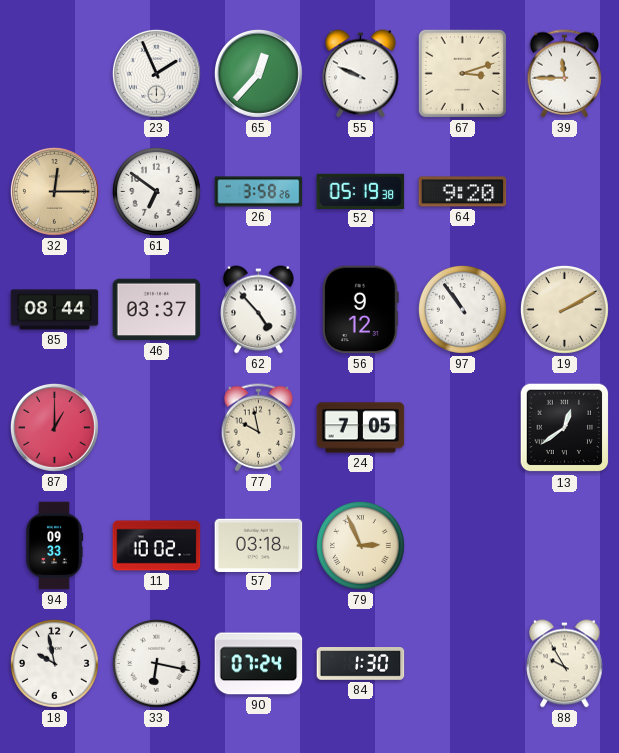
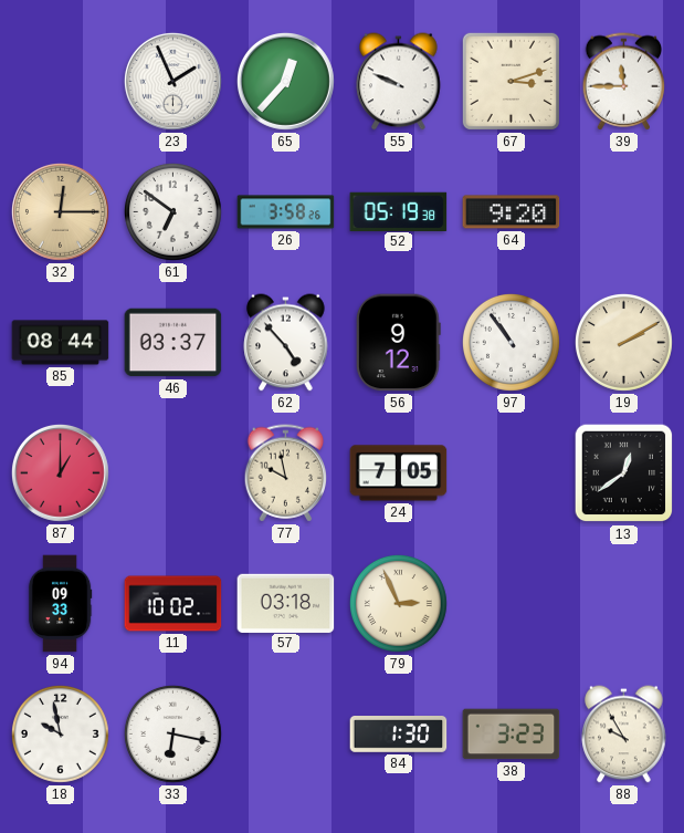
90: 07:24 -> none (259, 664)
38: none -> 3:23 (512, 735)
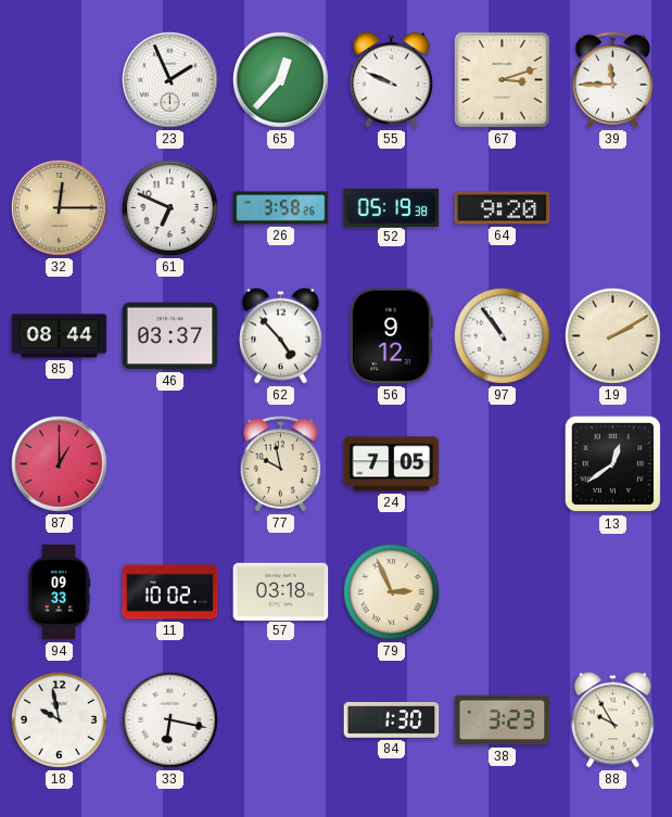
61: 6:51 -> 6:49 (169, 207)
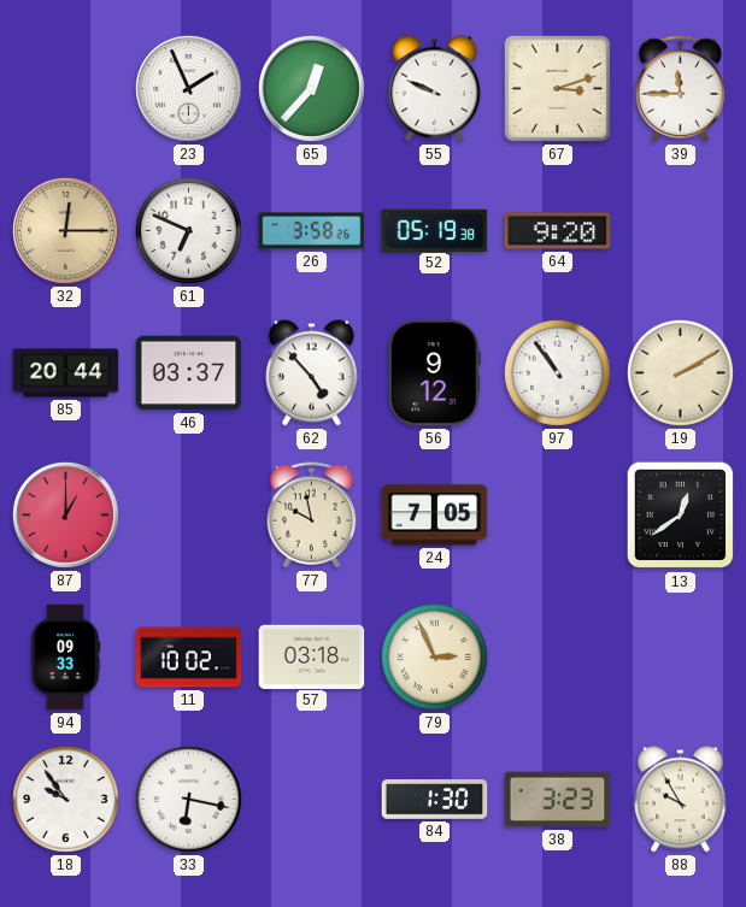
85: 08:44 -> 20:44 (66, 373)
18: 9:58 -> 9:54 (65, 799)
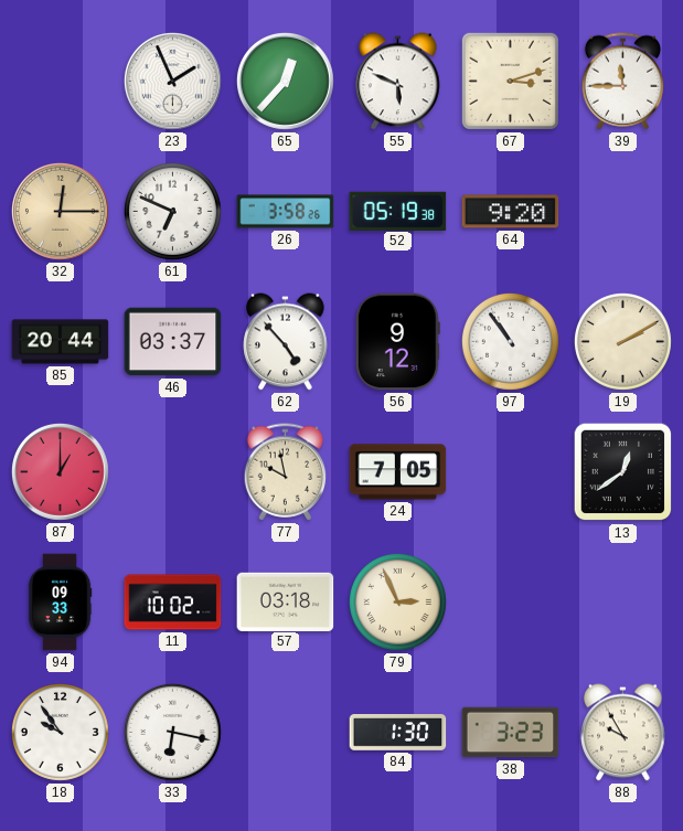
55: 9:49 -> 5:49 (398, 82)
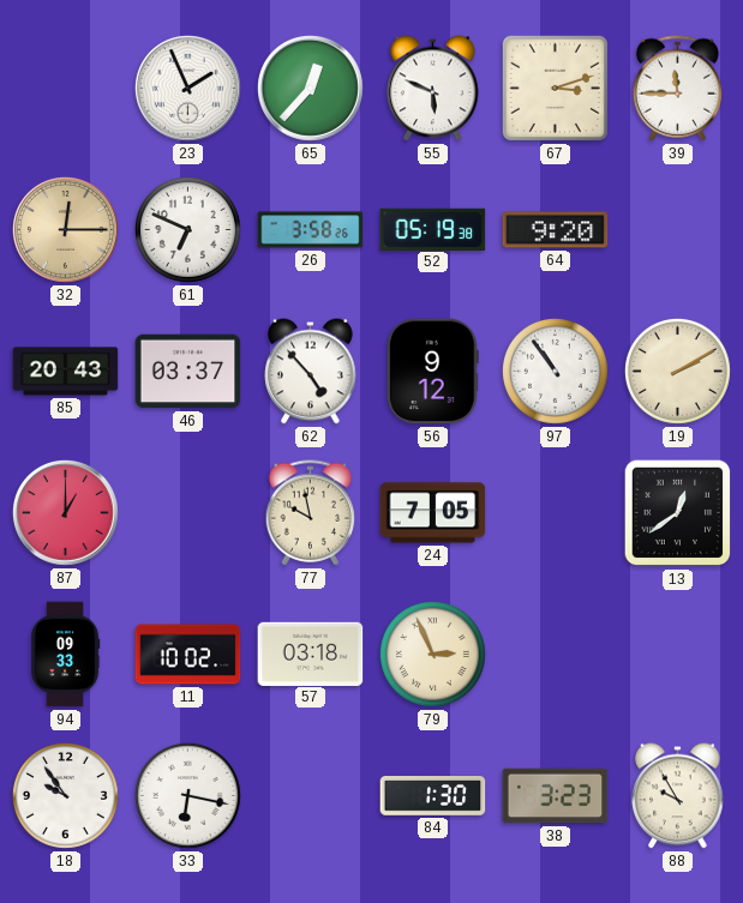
85: 20:44 -> 20:43 (66, 372)
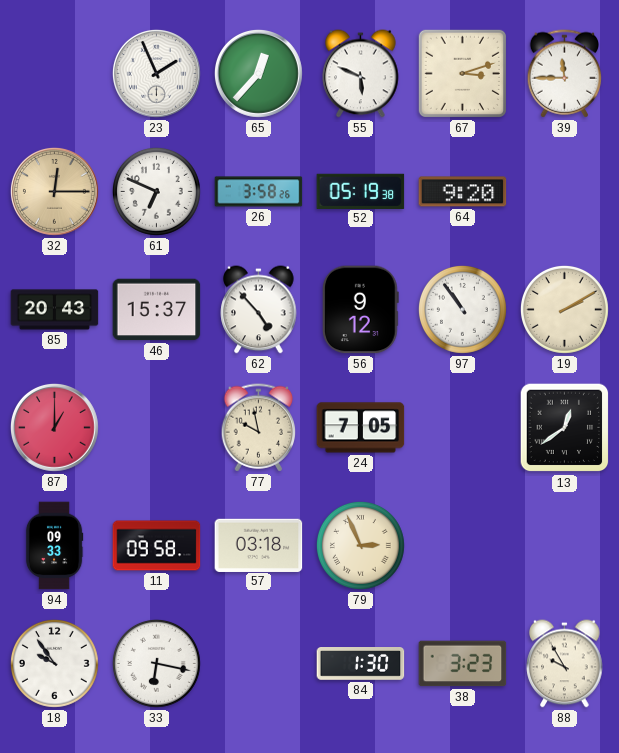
46: 03:37 -> 15:37 (157, 310)
11: 10:02 -> 09:58 (157, 546)
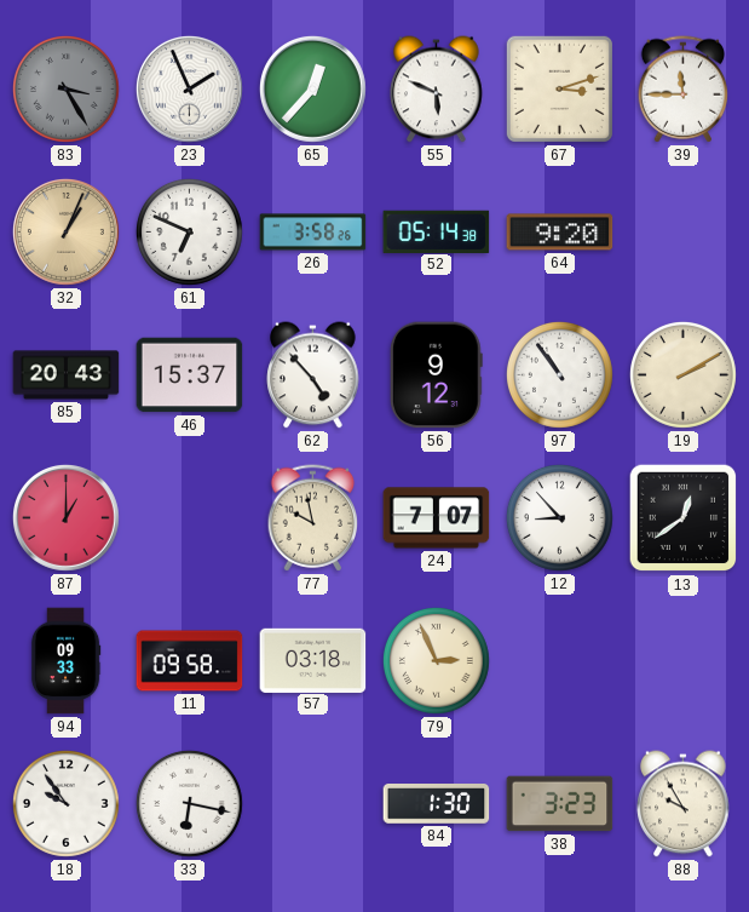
83: none -> 3:25 (65, 88)
32: 12:15 -> 1:04 (65, 231)
52: 05:19 -> 05:14 (437, 231)
24: 7:05 -> 7:07 (437, 518)
12: none -> 8:53 (559, 517)
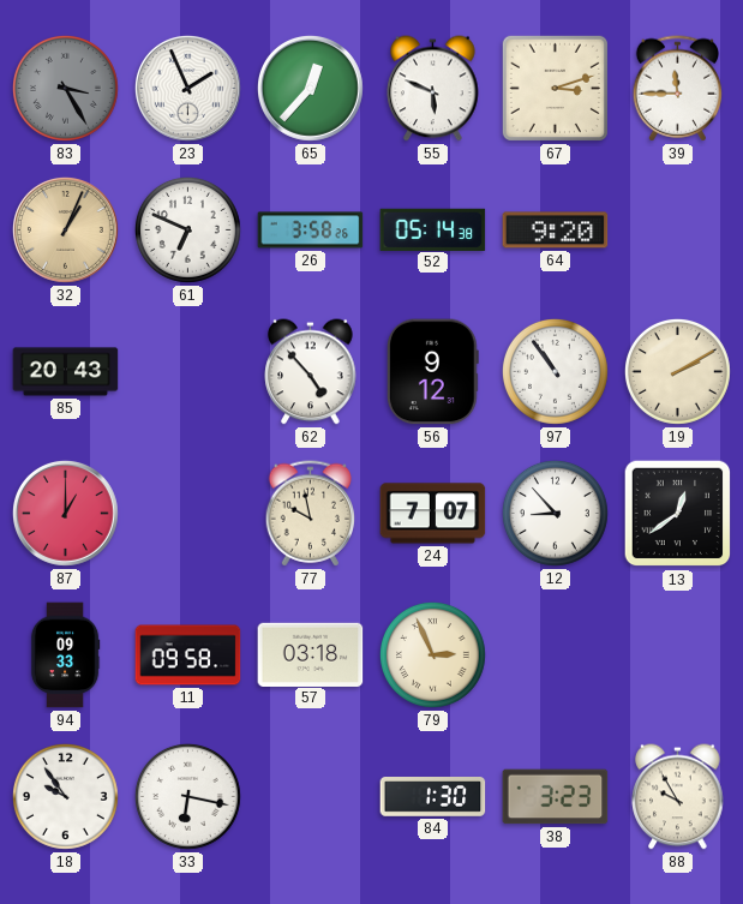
46: 15:37 -> none (190, 375)
